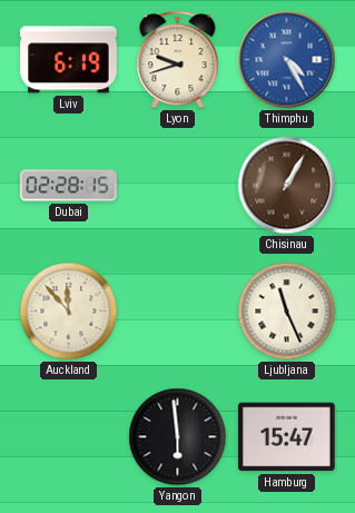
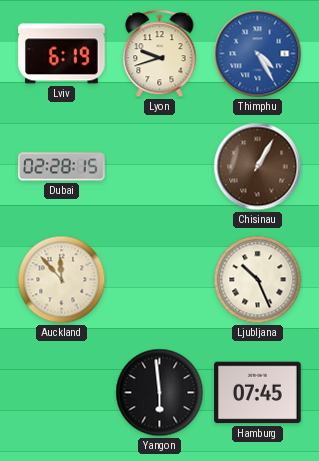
Ljubljana: 11:26 -> 10:26 (258, 280)
Hamburg: 15:47 -> 07:45 (258, 393)
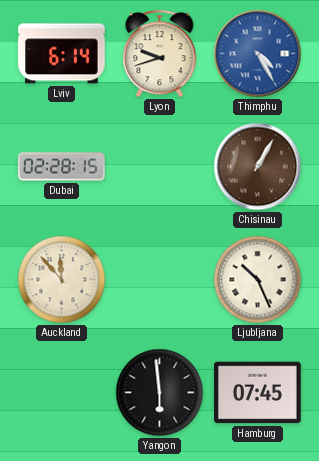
Lviv: 6:19 -> 6:14 (62, 54)
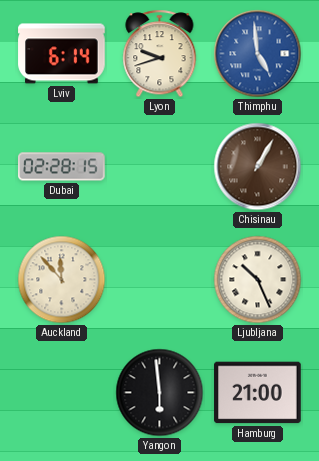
Thimphu: 4:25 -> 4:59 (258, 54)
Hamburg: 07:45 -> 21:00 (258, 393)
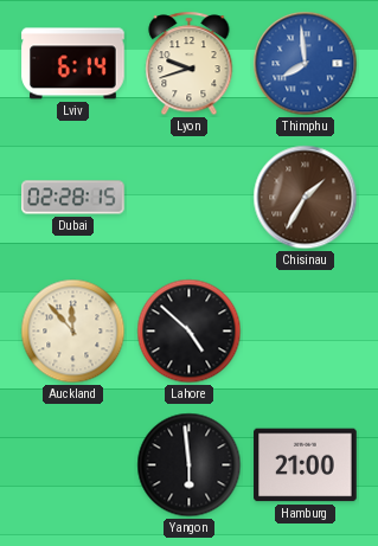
Thimphu: 4:59 -> 7:59 (306, 64)
Chisinau: 1:05 -> 1:35 (306, 198)
Lahore: none -> 4:52 (190, 332)
Ljubljana: 10:26 -> none (258, 280)
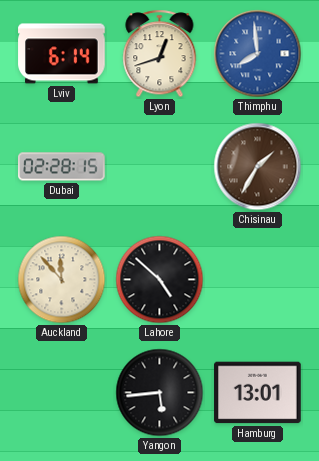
Lyon: 9:42 -> 12:42 (160, 54)
Yangon: 5:59 -> 5:44 (160, 393)
Hamburg: 21:00 -> 13:01 (258, 393)
